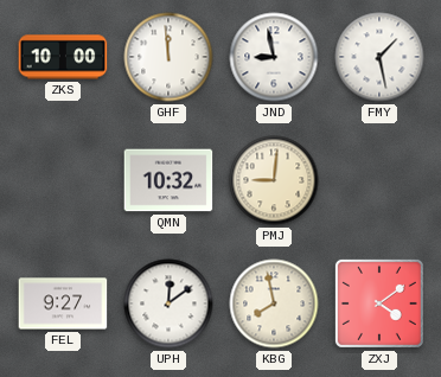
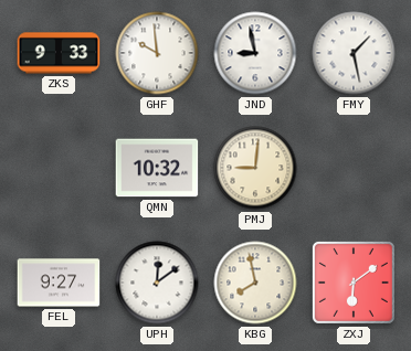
ZKS: 10:00 -> 9:33 (59, 53)
GHF: 11:59 -> 9:59 (157, 53)
ZXJ: 4:09 -> 6:09 (354, 283)
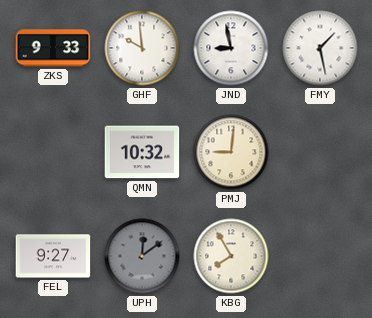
UPH dial: white -> grey (142, 256)
KBG: 7:58 -> 7:55 (231, 256)
ZXJ: 6:09 -> none (354, 283)
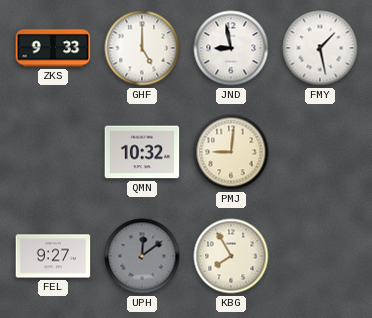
GHF: 9:59 -> 5:00 (142, 48)
